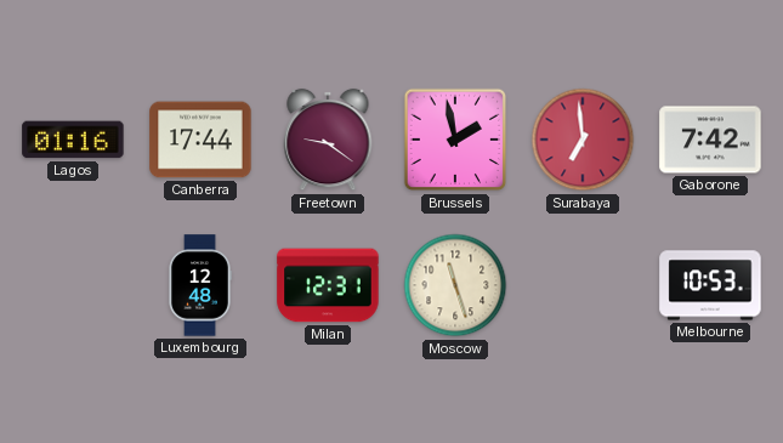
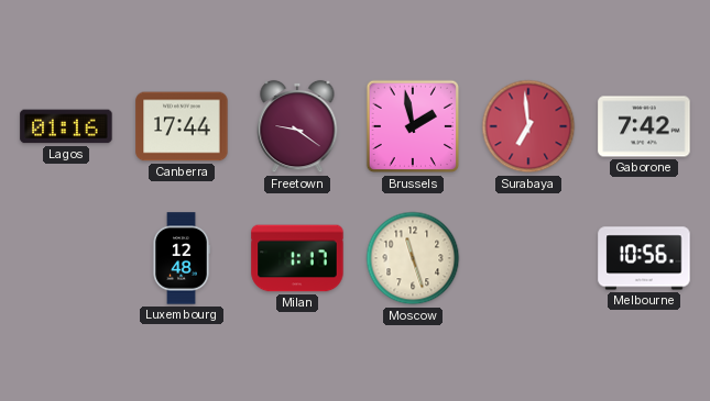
Milan: 12:31 -> 1:17 (297, 258)
Melbourne: 10:53 -> 10:56 (644, 258)
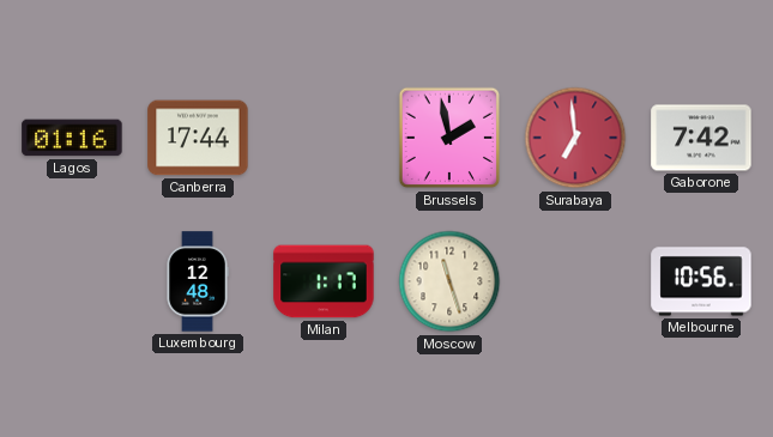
Freetown: 9:21 -> none (297, 126)
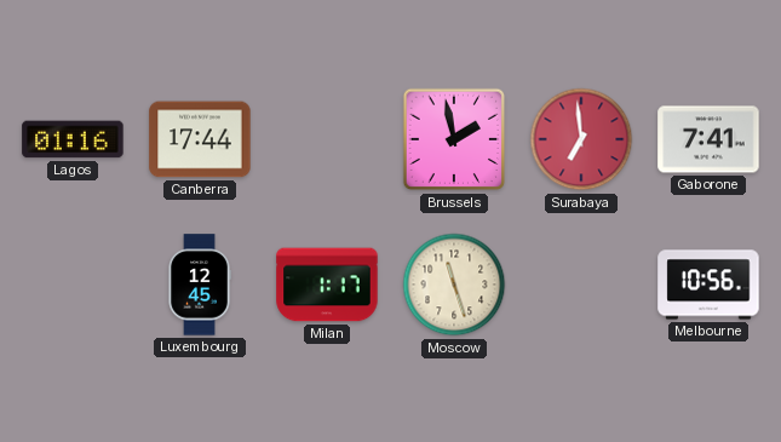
Gaborone: 7:42 -> 7:41 (708, 139)
Luxembourg: 12:48 -> 12:45 (200, 285)
